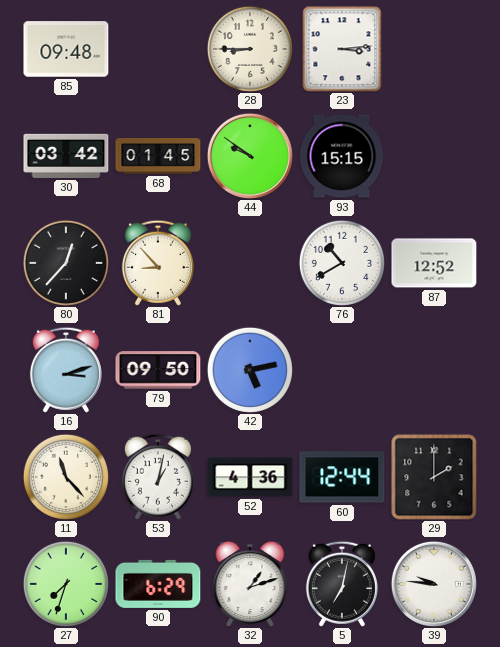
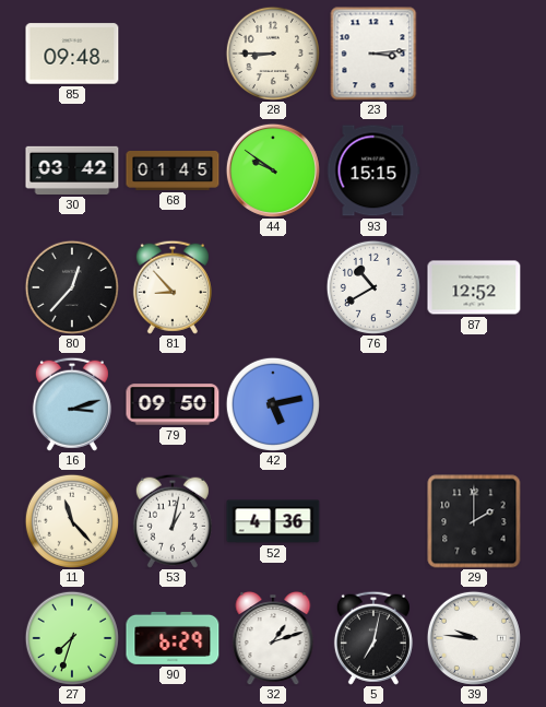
60: 12:44 -> none (342, 477)
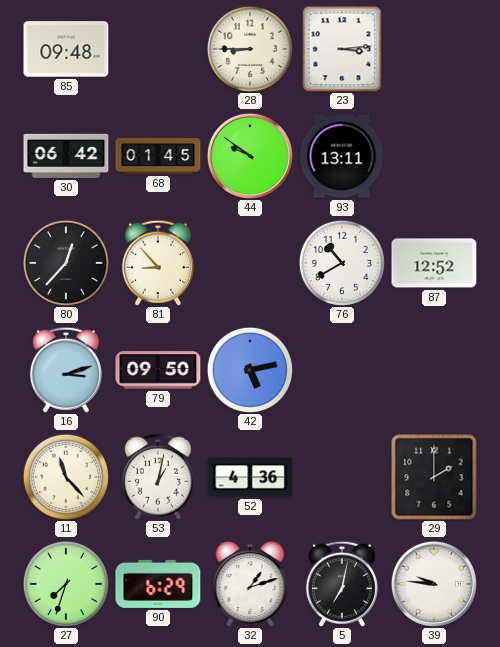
30: 03:42 -> 06:42 (66, 156)
93: 15:15 -> 13:11 (342, 156)
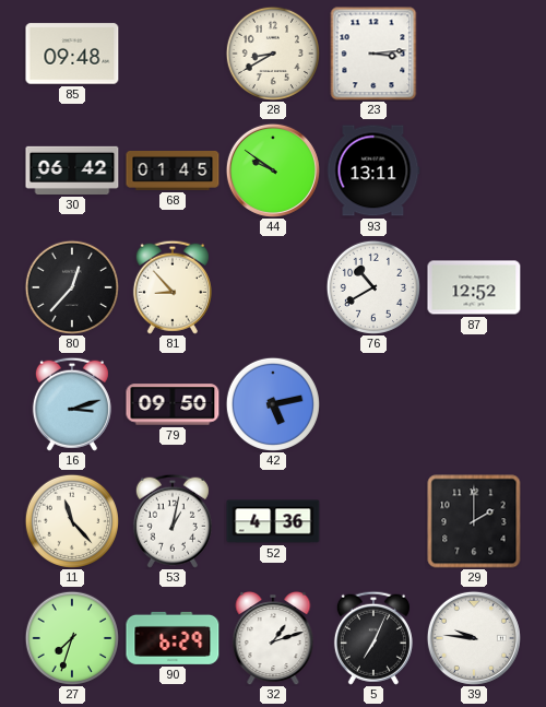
28: 8:45 -> 8:40 (273, 54)
5: 7:02 -> 7:04 (373, 638)
